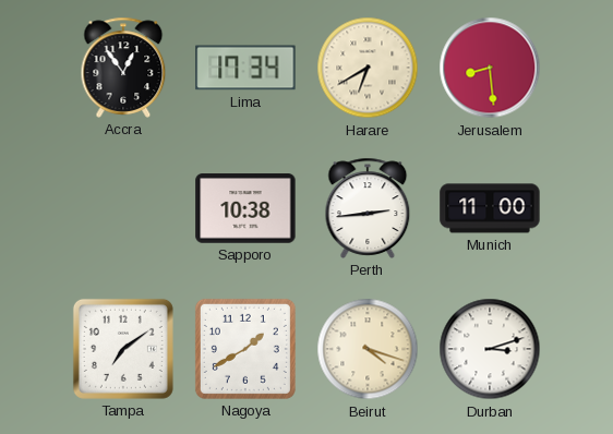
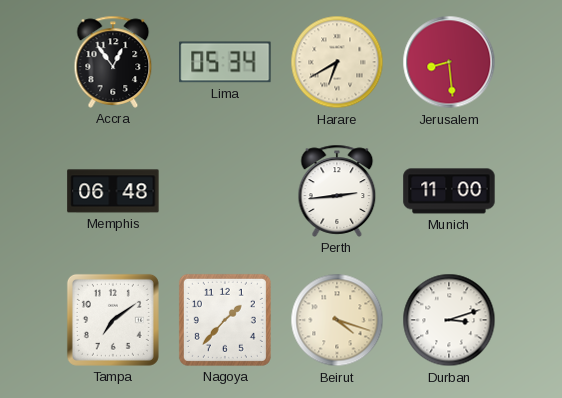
Lima: 17:34 -> 05:34 (225, 62)
Memphis: none -> 06:48 (113, 191)
Sapporo: 10:38 -> none (245, 208)
Nagoya: 1:40 -> 1:37 (225, 320)
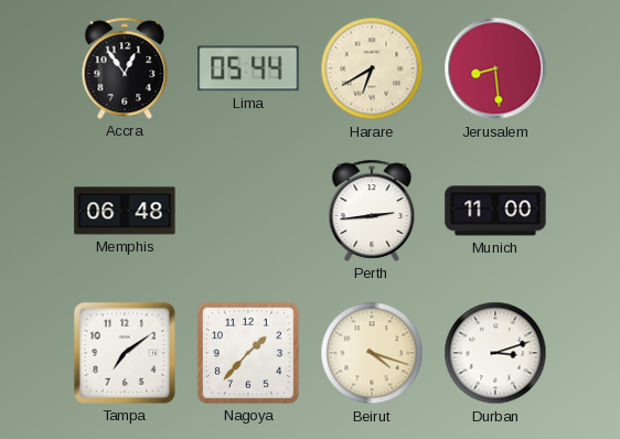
Lima: 05:34 -> 05:44 (248, 68)
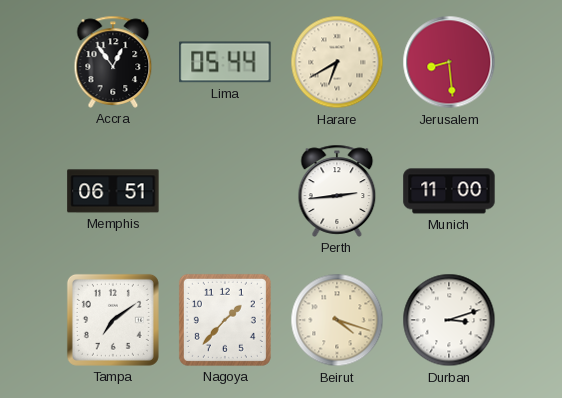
Memphis: 06:48 -> 06:51 (113, 191)
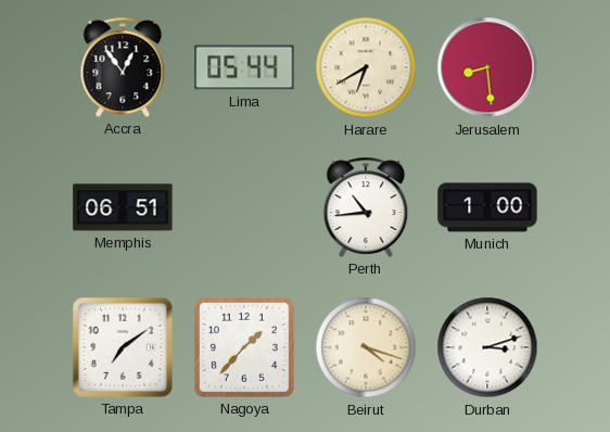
Perth: 2:44 -> 10:44 (366, 207)
Munich: 11:00 -> 1:00 (487, 207)
